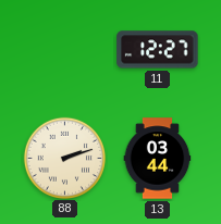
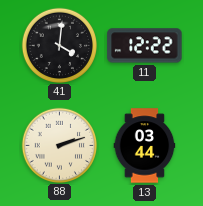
41: none -> 4:01 (59, 45)
11: 12:27 -> 12:22 (145, 46)
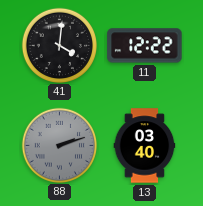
88 dial: cream -> grey (59, 145)
13: 03:44 -> 03:40 (145, 146)
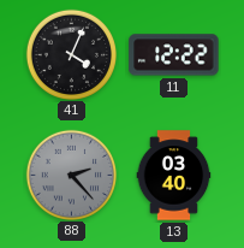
41: 4:01 -> 4:04 (71, 54)
88: 2:12 -> 2:23 (71, 175)
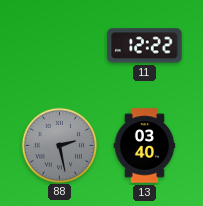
41: 4:04 -> none (71, 54)
88: 2:23 -> 2:28 (59, 145)
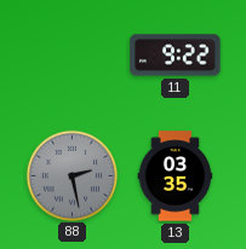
11: 12:22 -> 9:22 (176, 56)
13: 03:40 -> 03:35 (176, 176)
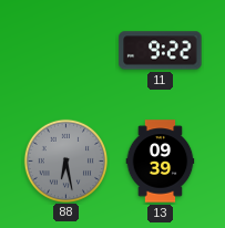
88: 2:28 -> 6:28 (65, 160)
13: 03:35 -> 09:39 (161, 162)
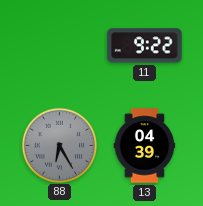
88: 6:28 -> 6:25 (59, 145)
13: 09:39 -> 04:39 (145, 146)
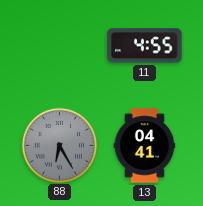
11: 9:22 -> 4:55 (145, 46)
13: 04:39 -> 04:41 (145, 146)
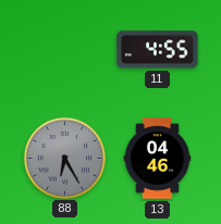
13: 04:41 -> 04:46 (158, 159)
